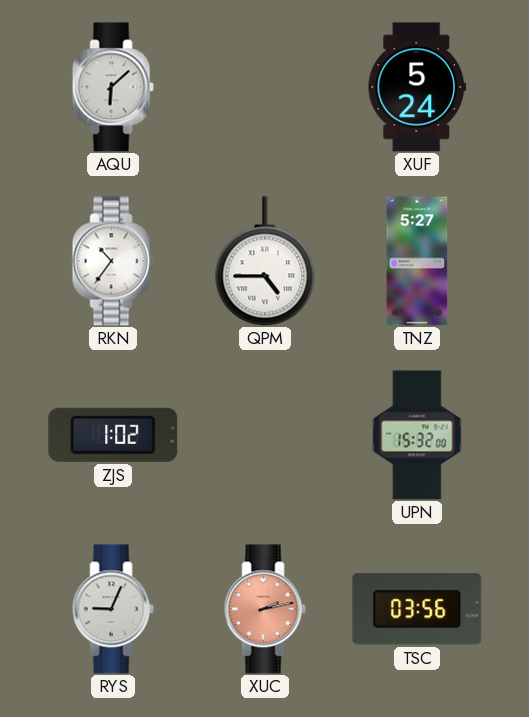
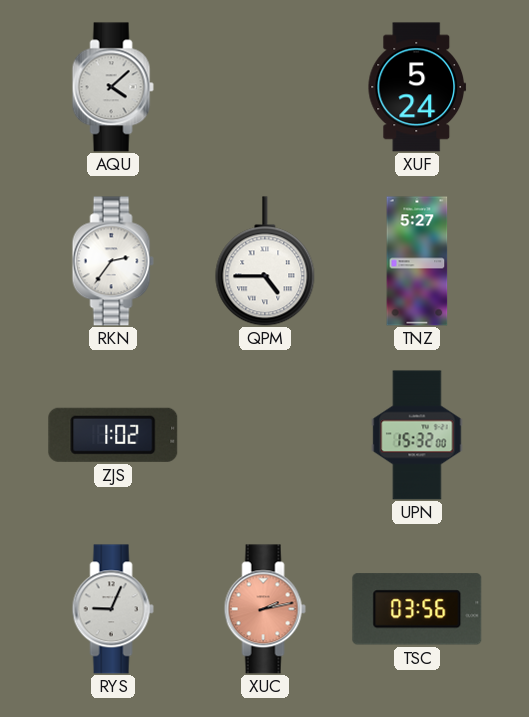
AQU: 6:08 -> 4:08 (113, 87)
RKN: 10:36 -> 2:36 (113, 261)
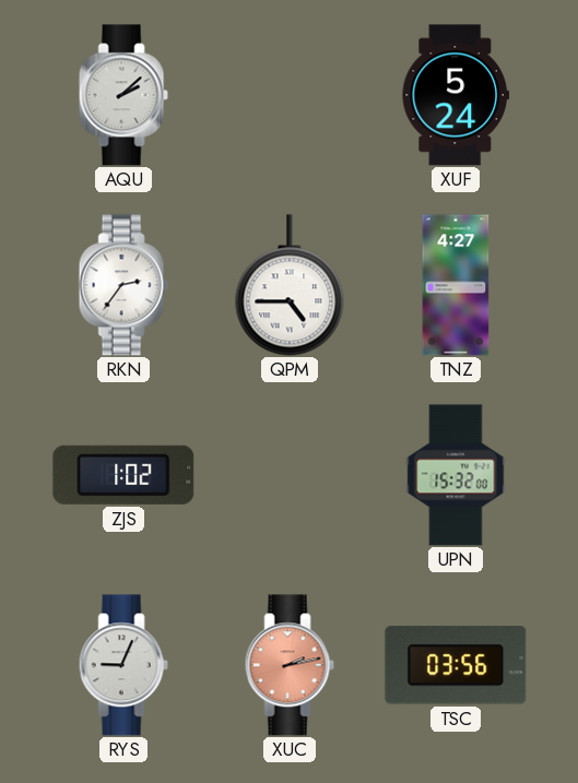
AQU: 4:08 -> 2:08 (123, 95)
TNZ: 5:27 -> 4:27 (456, 285)
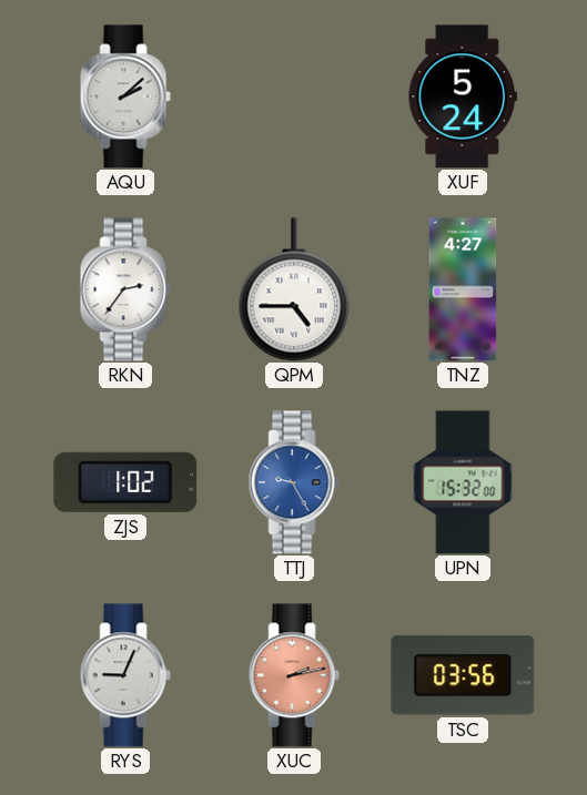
TTJ: none -> 9:25 (294, 482)
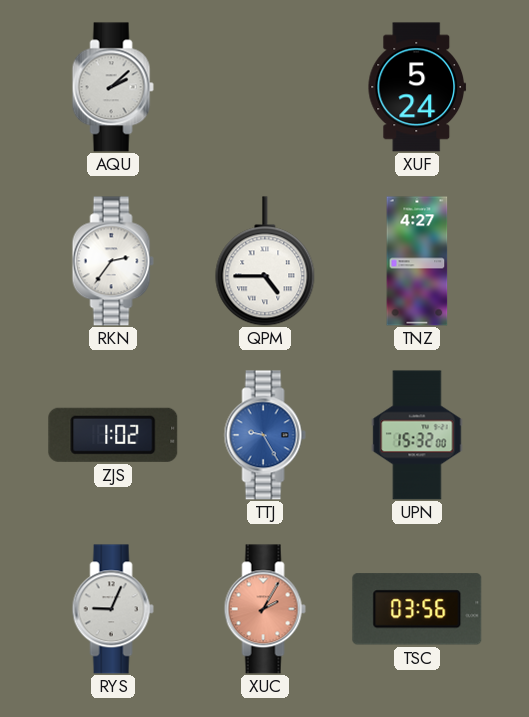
XUC: 2:13 -> 2:05 (265, 609)
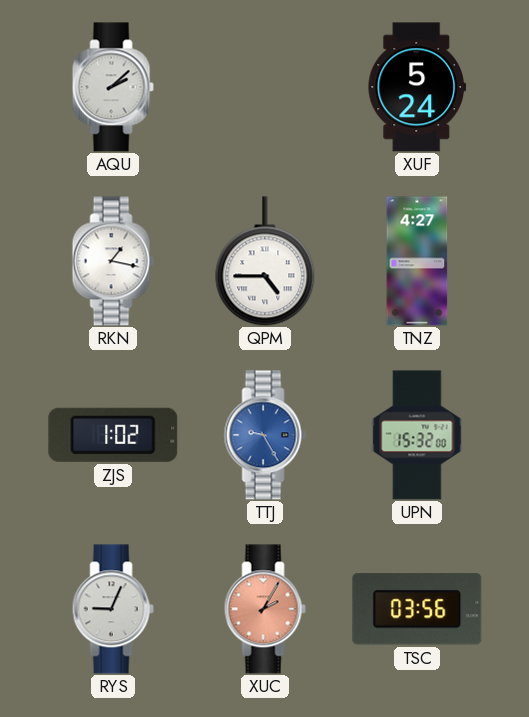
RKN: 2:36 -> 1:17 (113, 261)
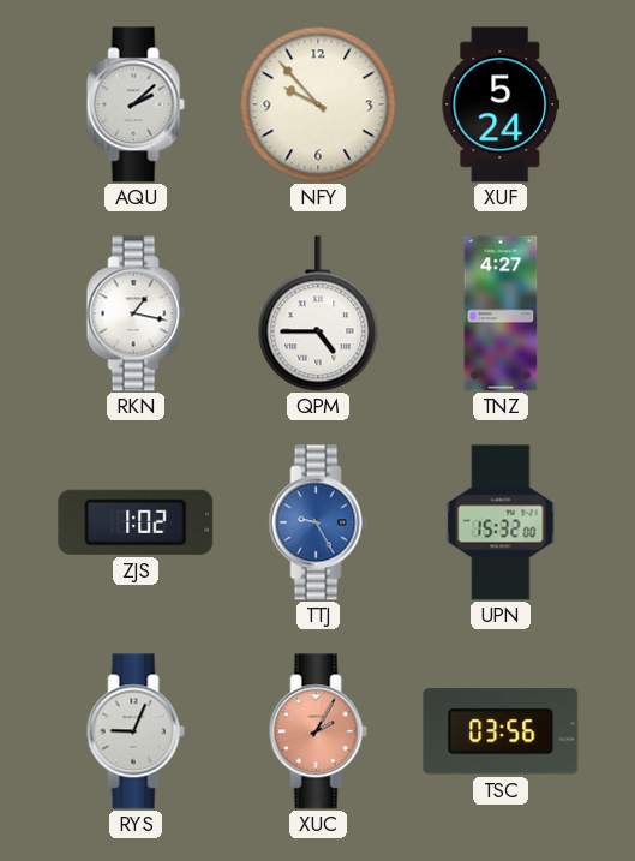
NFY: none -> 9:53 (318, 104)
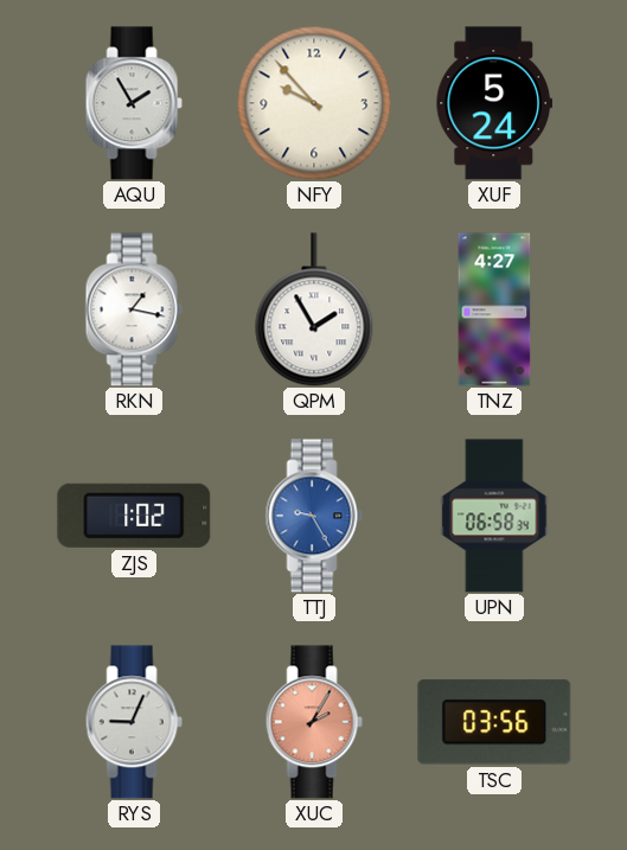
AQU: 2:08 -> 1:55 (134, 103)
QPM: 4:45 -> 1:55 (314, 309)
UPN: 15:32 -> 06:58 (494, 516)
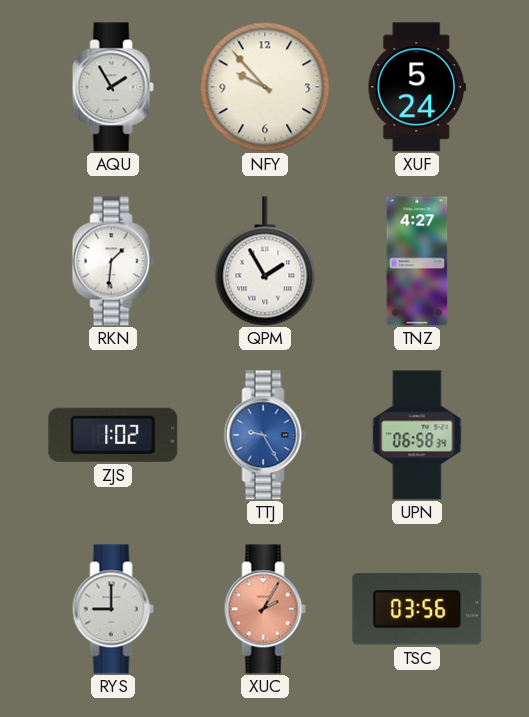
RKN: 1:17 -> 1:31 (113, 261)
RYS: 9:04 -> 9:00 (113, 609)
